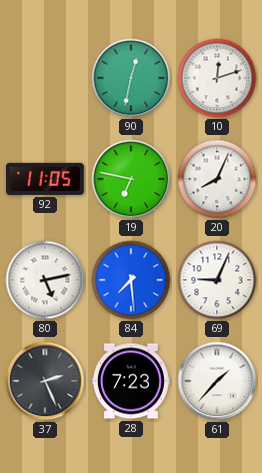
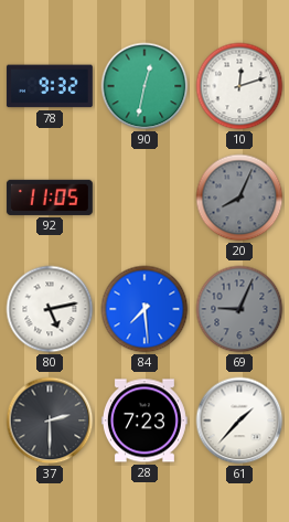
78: none -> 9:32 (50, 86)
19: 6:47 -> none (131, 179)
20 dial: white -> grey (239, 198)
69 dial: white -> grey (239, 309)
37: 2:26 -> 2:30 (50, 420)
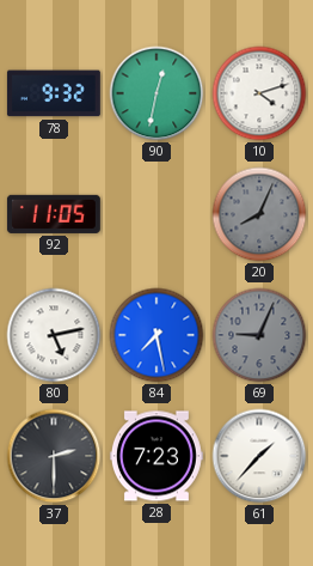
10: 12:12 -> 4:12 (259, 93)
84: 7:29 -> 7:28 (156, 335)
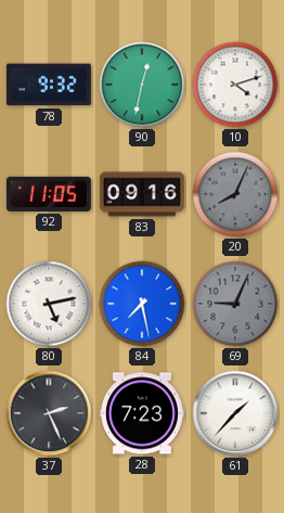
83: none -> 09:16 (142, 194)
37: 2:30 -> 2:26 (49, 413)
